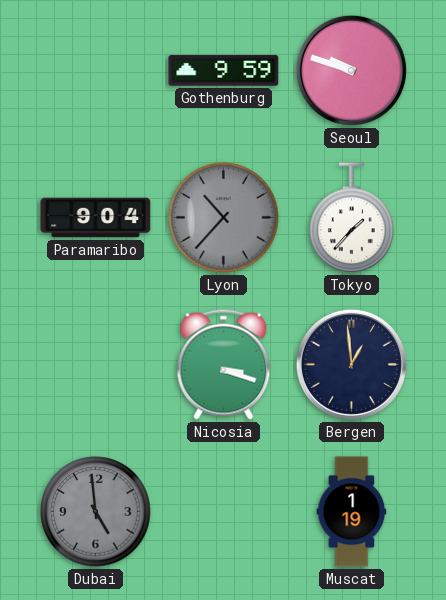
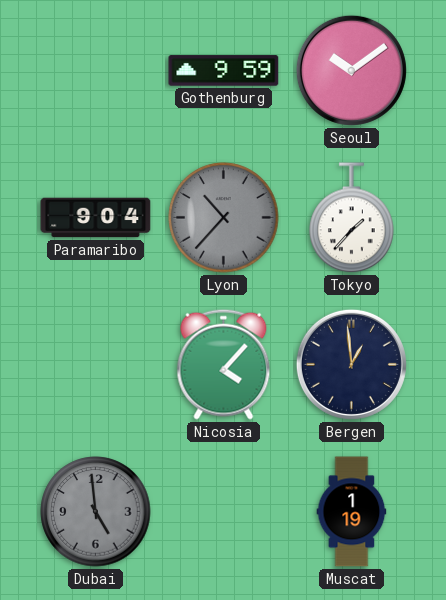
Seoul: 9:48 -> 10:09 (351, 70)
Nicosia: 3:18 -> 4:07 (224, 364)
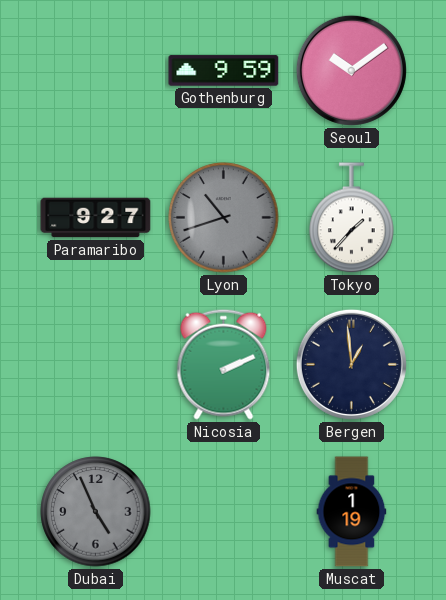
Paramaribo: 9:04 -> 9:27 (96, 218)
Lyon: 10:37 -> 10:42 (224, 218)
Nicosia: 4:07 -> 2:11 (224, 364)
Dubai: 4:59 -> 4:56 (96, 512)
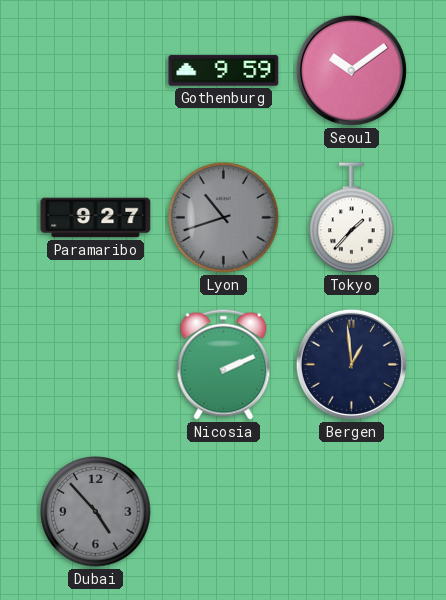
Dubai: 4:56 -> 4:53 (96, 512)
Muscat: 1:19 -> none (352, 512)
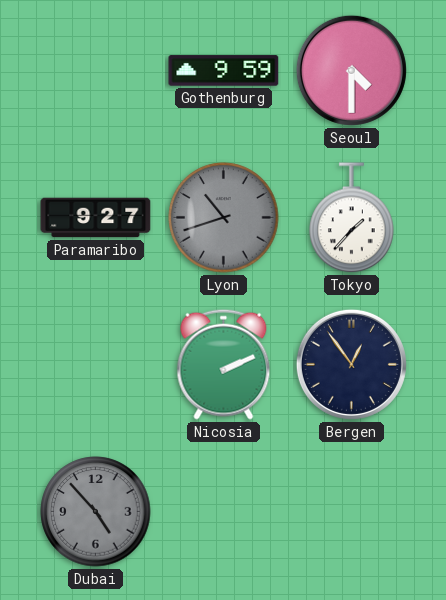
Seoul: 10:09 -> 4:30 (351, 70)
Bergen: 12:59 -> 12:54 (351, 364)
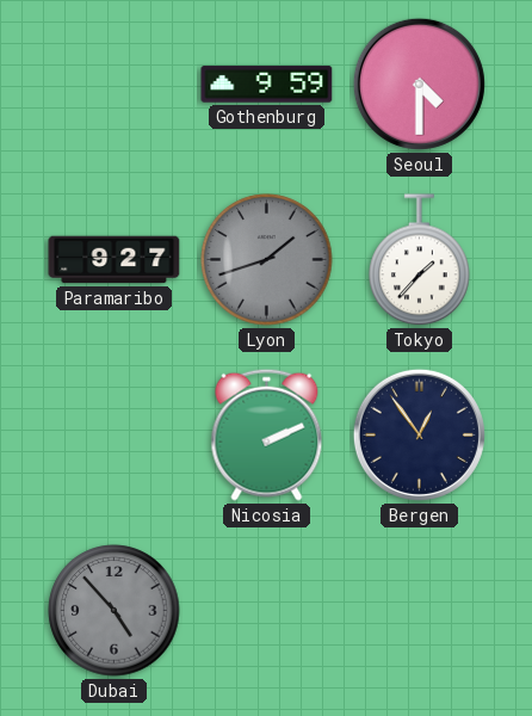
Lyon: 10:42 -> 1:42 (267, 260)
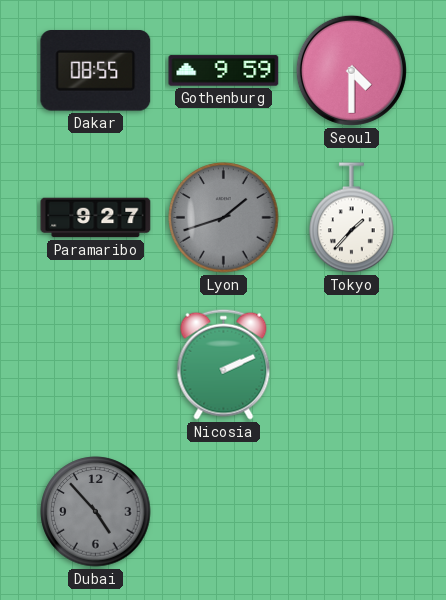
Dakar: none -> 08:55 (96, 71)
Bergen: 12:54 -> none (419, 434)
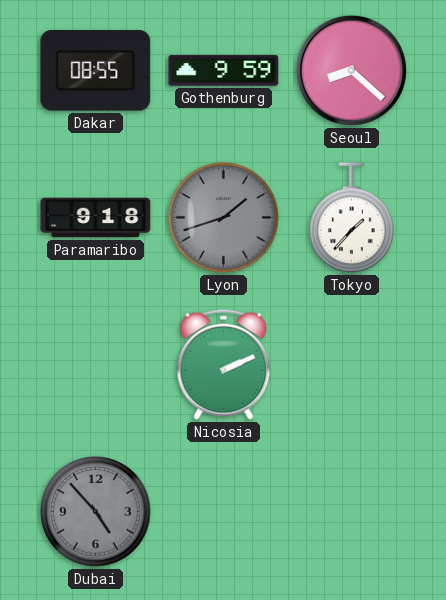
Seoul: 4:30 -> 8:22 (351, 70)
Paramaribo: 9:27 -> 9:18 (96, 218)
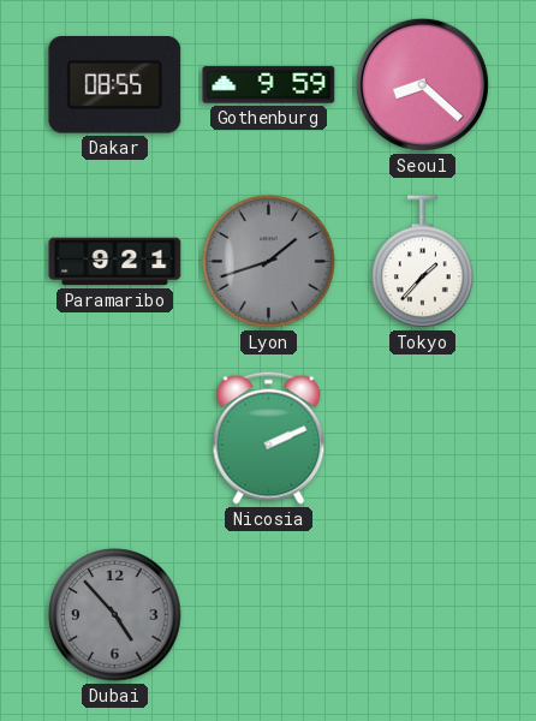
Paramaribo: 9:18 -> 9:21 (115, 262)
